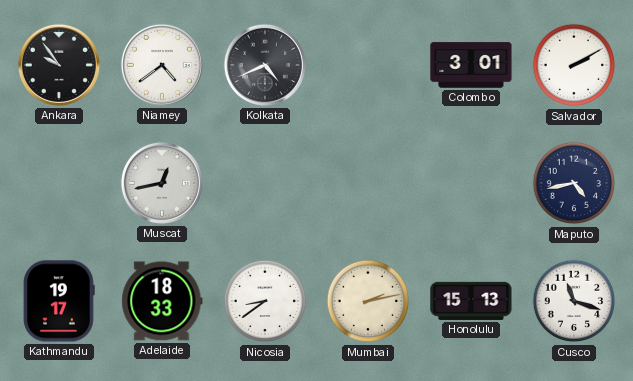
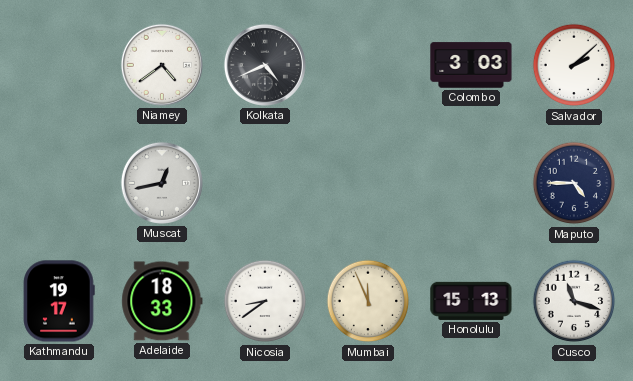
Ankara: 9:54 -> none (59, 65)
Colombo: 3:01 -> 3:03 (471, 65)
Salvador: 2:10 -> 2:08 (574, 65)
Maputo: 4:43 -> 4:45 (574, 183)
Mumbai: 2:13 -> 11:56 (368, 301)
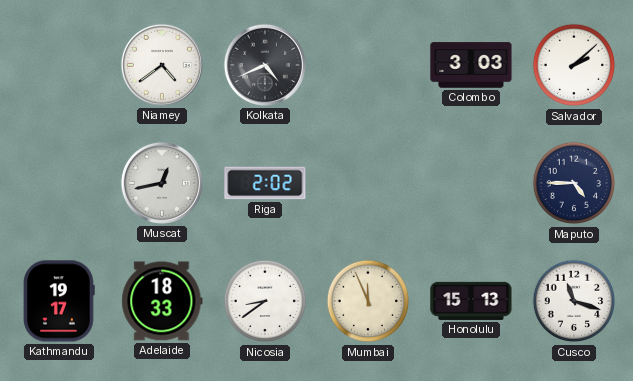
Riga: none -> 2:02 (265, 183)
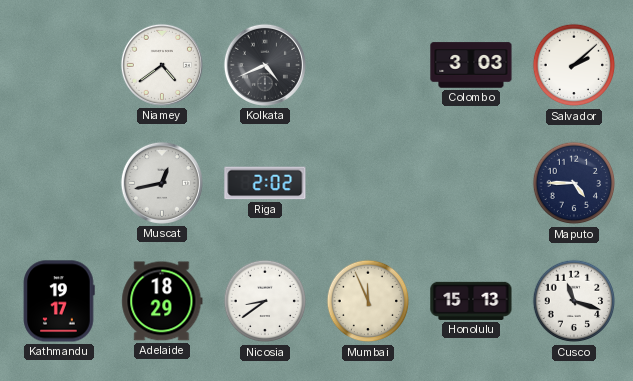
Adelaide: 18:33 -> 18:29 (162, 301)
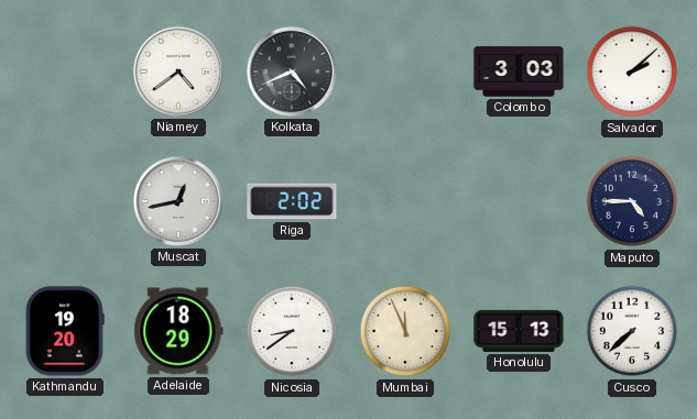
Kathmandu: 19:17 -> 19:20 (65, 331)
Cusco: 11:18 -> 7:38 (632, 331)
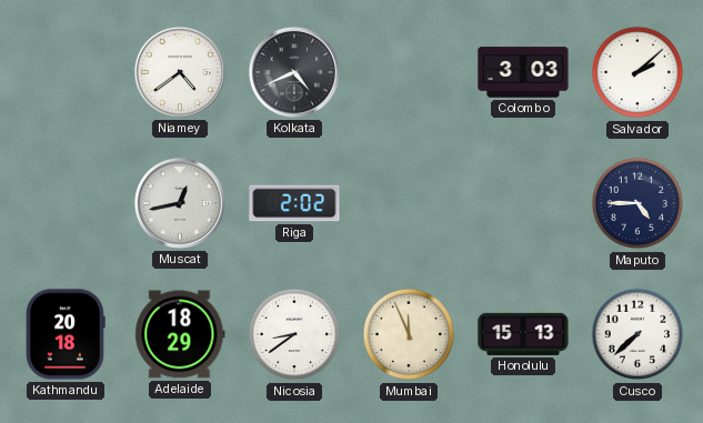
Kathmandu: 19:20 -> 20:18 (66, 334)
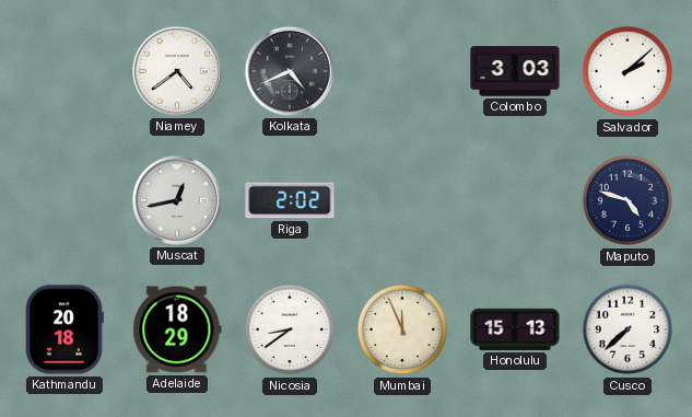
Maputo: 4:45 -> 4:48 (628, 200)
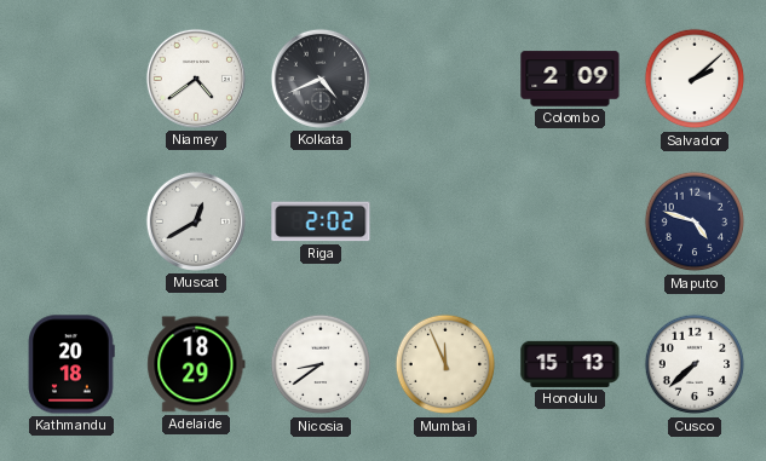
Colombo: 3:03 -> 2:09 (570, 79)
Muscat: 12:43 -> 12:40 (196, 221)
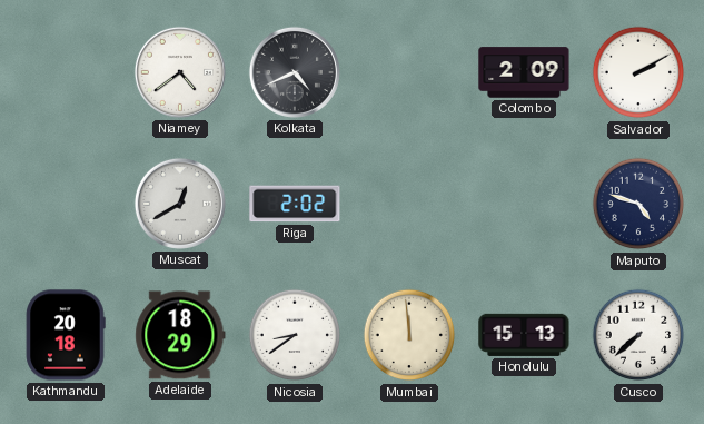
Salvador: 2:08 -> 2:10 (638, 72)
Mumbai: 11:56 -> 11:59 (409, 335)
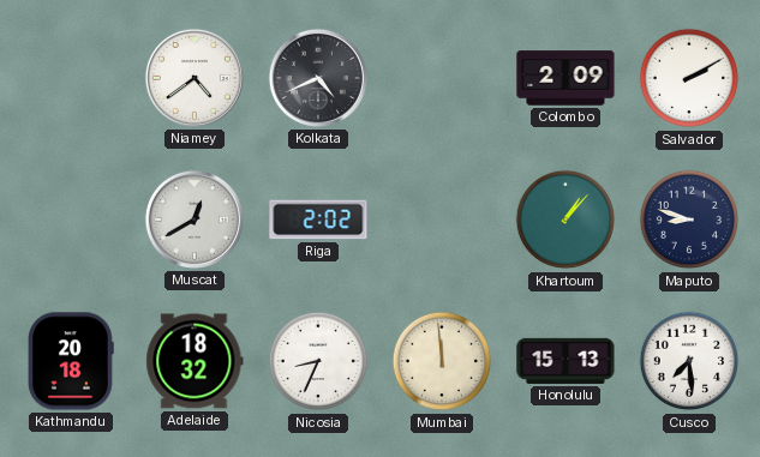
Khartoum: none -> 1:07 (565, 220)
Maputo: 4:48 -> 8:48 (689, 220)
Adelaide: 18:29 -> 18:32 (195, 361)
Nicosia: 8:39 -> 8:34 (318, 361)
Cusco: 7:38 -> 7:29 (689, 361)
